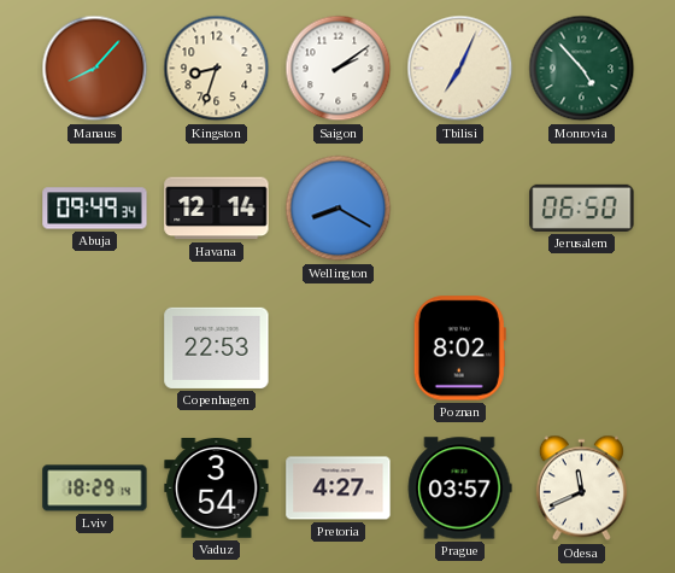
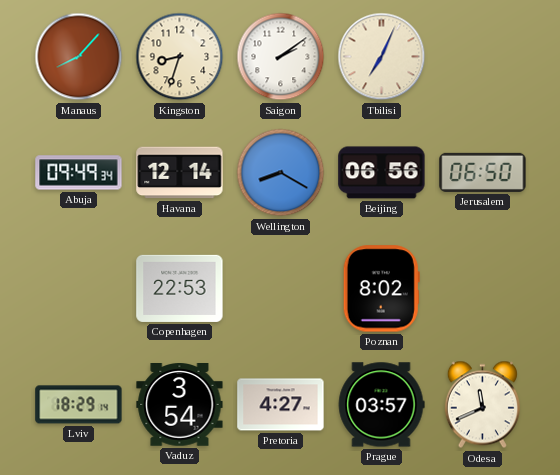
Monrovia: 4:53 -> none (582, 69)
Beijing: none -> 06:56 (382, 173)
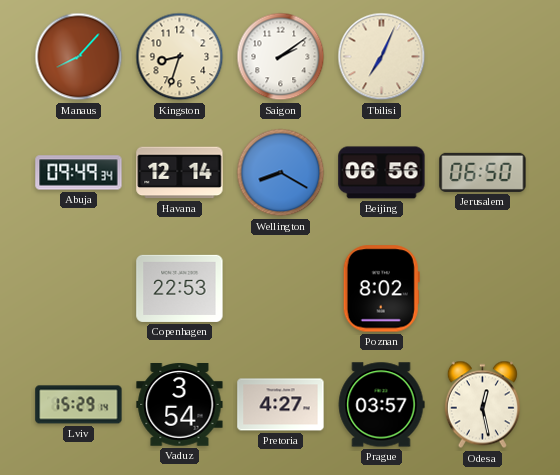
Lviv: 18:29 -> 15:29 (79, 405)
Odesa: 11:41 -> 12:28 (482, 405)
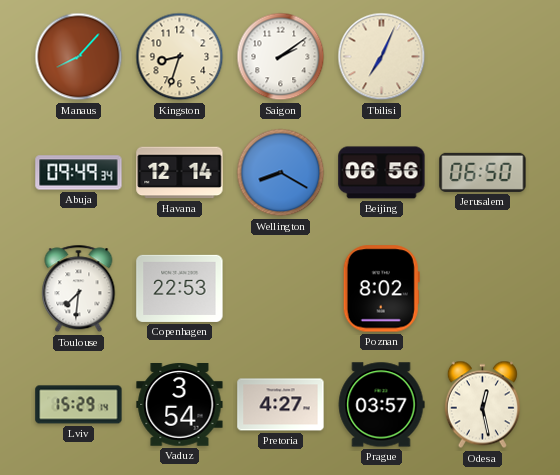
Toulouse: none -> 7:31 (79, 289)
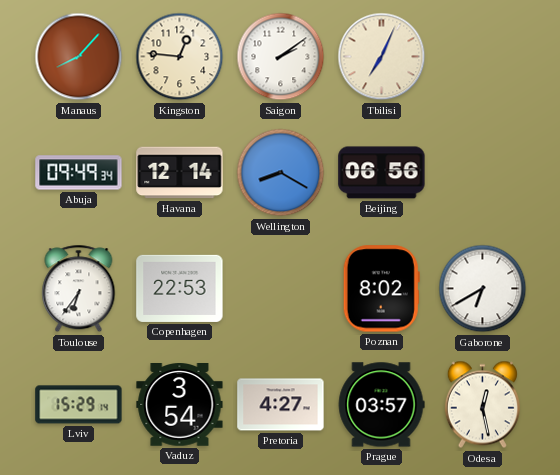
Kingston: 8:33 -> 12:46 (180, 57)
Jerusalem: 06:50 -> none (483, 172)
Toulouse: 7:31 -> 6:36 (79, 289)
Gaborone: none -> 6:40 (483, 289)
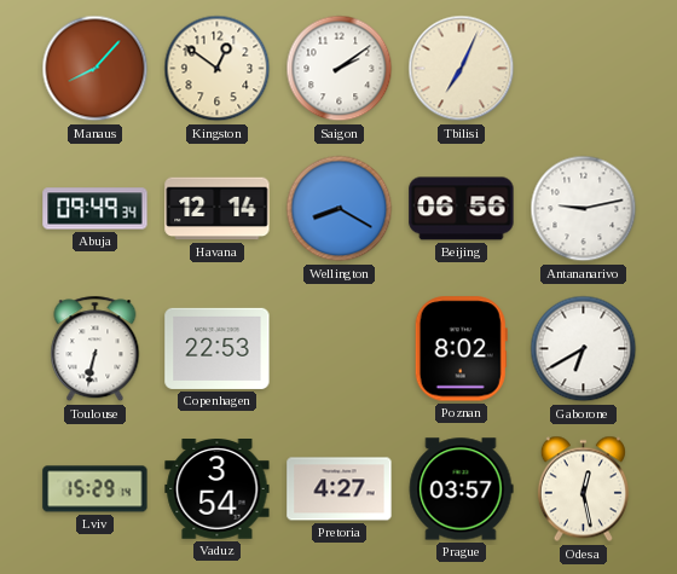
Kingston: 12:46 -> 12:51 (218, 69)
Antananarivo: none -> 9:13 (584, 209)
Toulouse: 6:36 -> 6:32 (96, 349)
